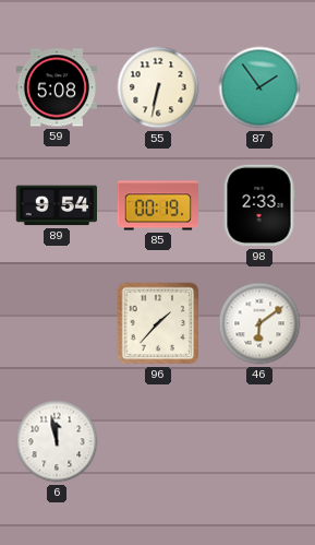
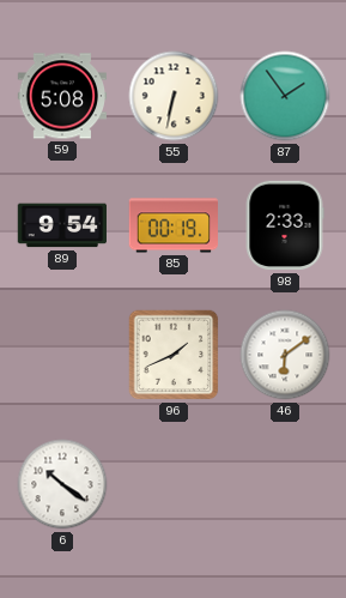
96: 1:37 -> 1:41 (174, 355)
6: 11:58 -> 10:21 (62, 484)
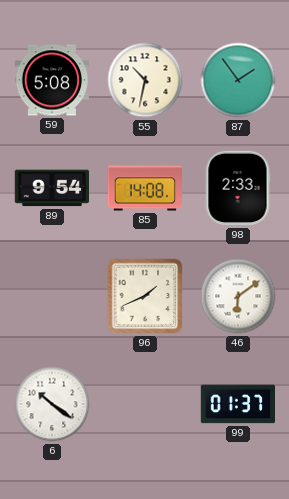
55: 6:32 -> 10:32 (145, 80)
85: 00:19 -> 14:08 (144, 188)
99: none -> 01:37 (237, 404)
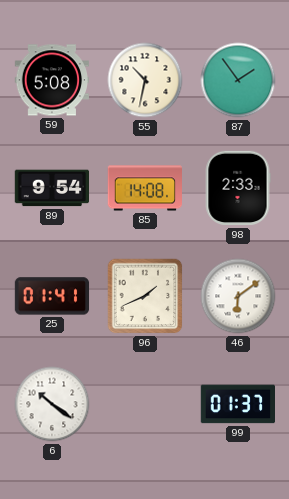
25: none -> 01:41 (52, 296)
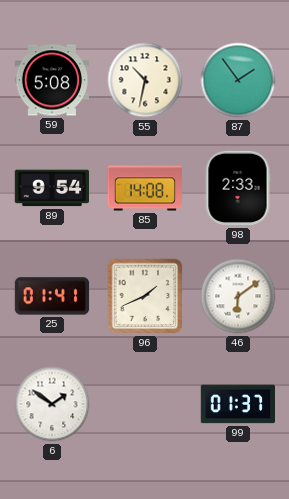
6: 10:21 -> 1:51 (52, 404)
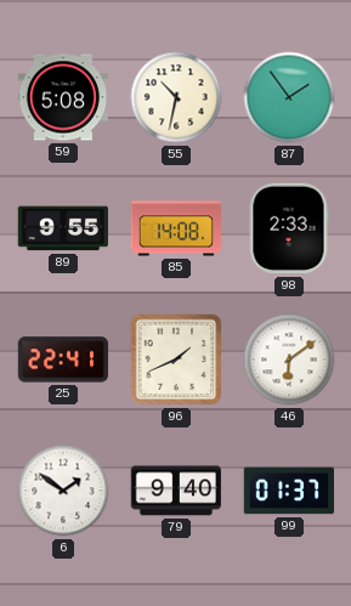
89: 9:54 -> 9:55 (62, 228)
25: 01:41 -> 22:41 (63, 359)
79: none -> 9:40 (175, 491)
